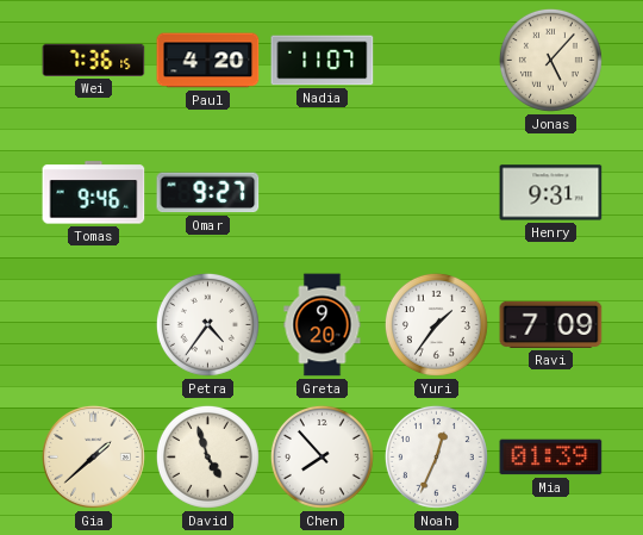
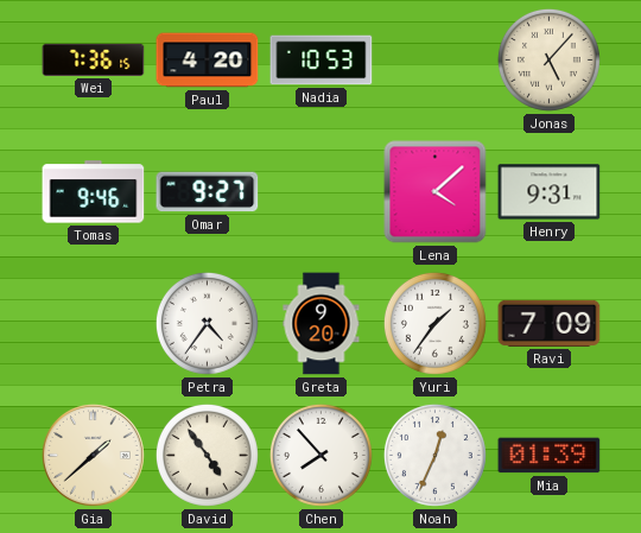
Nadia: 11:07 -> 10:53 (322, 61)
Lena: none -> 4:08 (436, 192)
David: 4:57 -> 4:54 (207, 455)
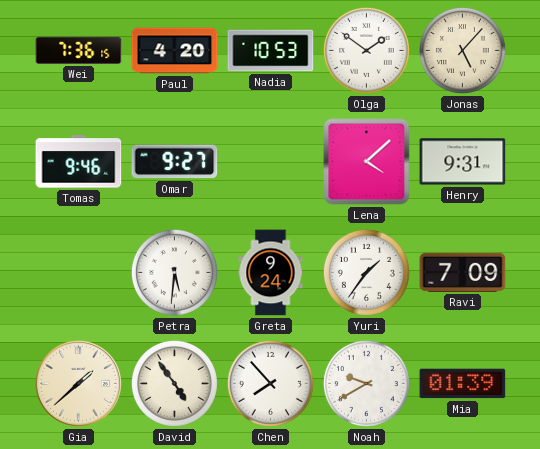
Olga: none -> 1:51 (366, 50)
Petra: 4:36 -> 5:31 (174, 272)
Greta: 9:20 -> 9:24 (271, 273)
Noah: 12:34 -> 9:40 (366, 383)
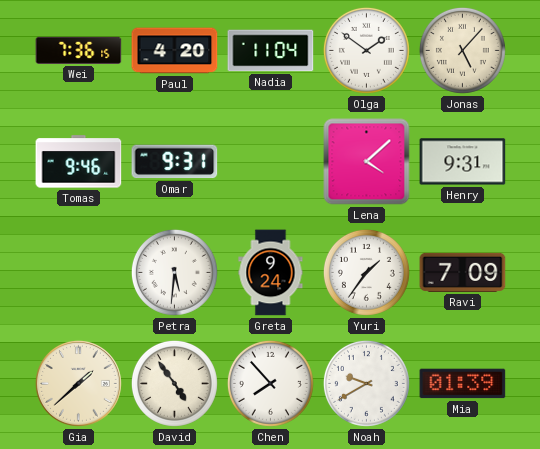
Nadia: 10:53 -> 11:04 (271, 51)
Omar: 9:27 -> 9:31 (175, 162)
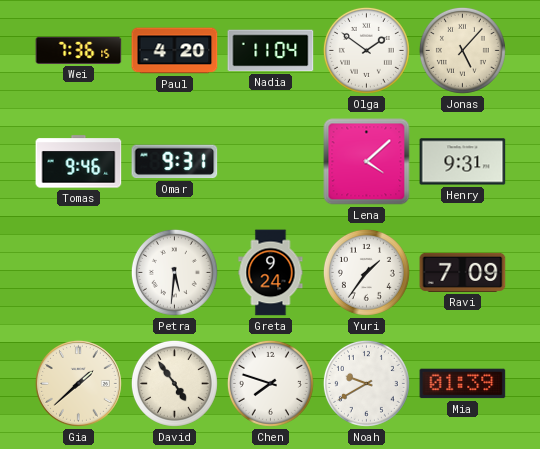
Chen: 7:53 -> 7:48 (270, 383)
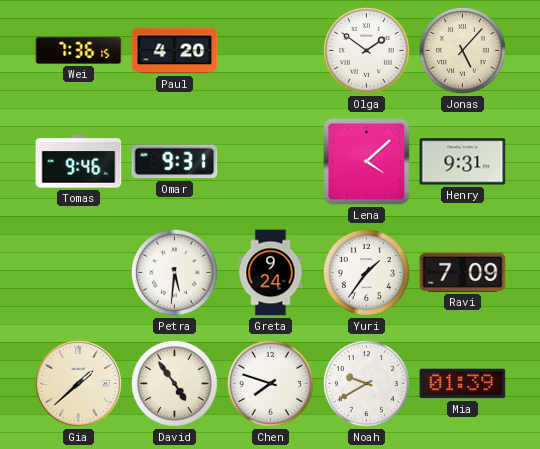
Nadia: 11:04 -> none (271, 51)
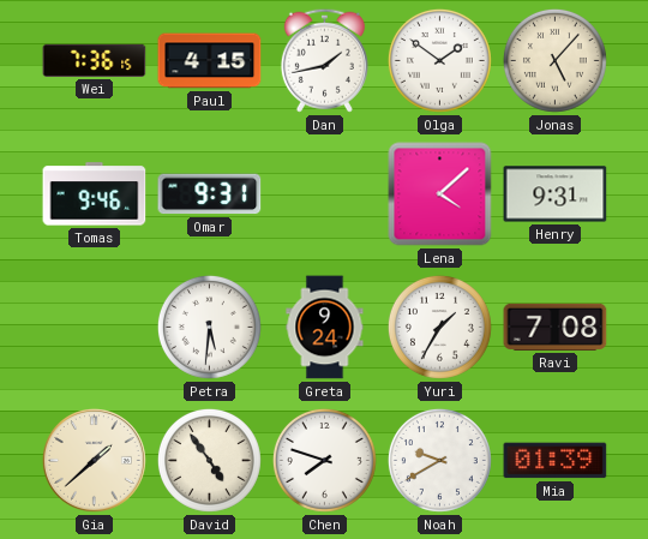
Paul: 4:20 -> 4:15 (210, 61)
Dan: none -> 1:43 (324, 60)
Yuri: 1:36 -> 1:35 (439, 327)
Ravi: 7:09 -> 7:08 (556, 327)
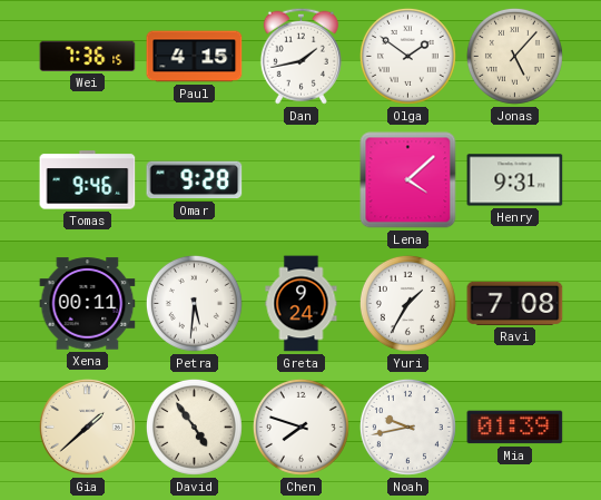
Omar: 9:31 -> 9:28 (195, 180)
Xena: none -> 00:11 (88, 304)
Noah: 9:40 -> 9:43 (407, 427)
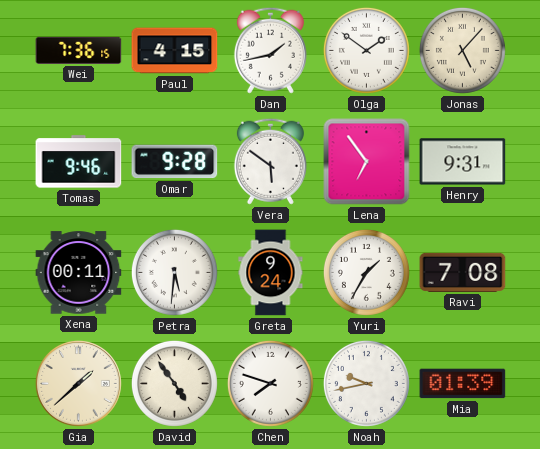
Vera: none -> 5:51 (270, 161)
Lena: 4:08 -> 6:54 (367, 162)
